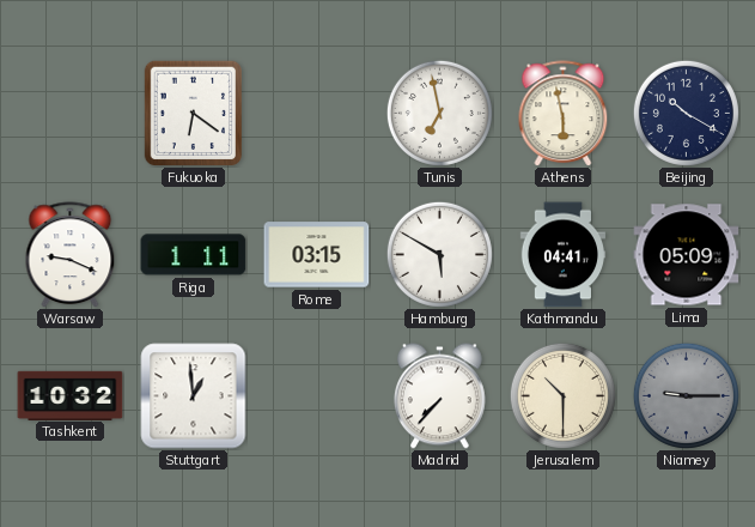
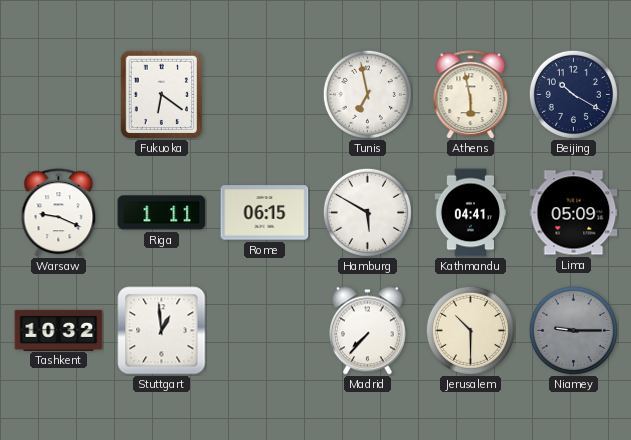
Rome: 03:15 -> 06:15 (265, 213)
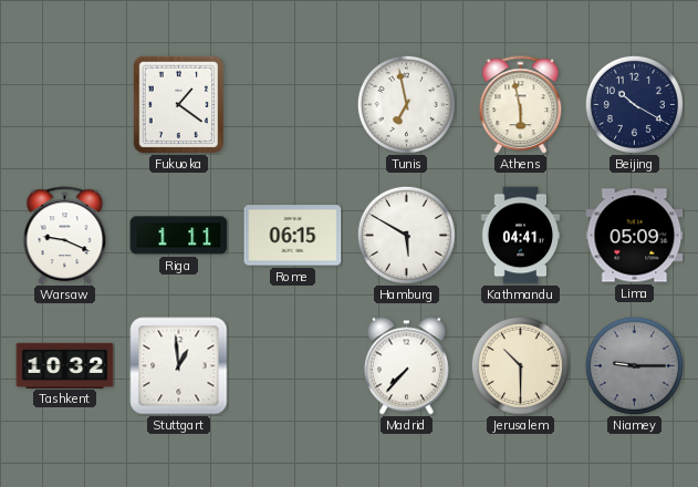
Fukuoka: 6:21 -> 1:21 (179, 104)
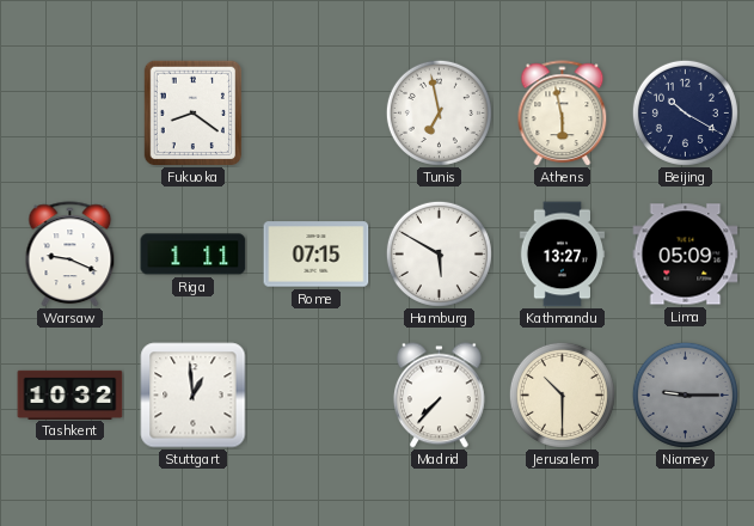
Fukuoka: 1:21 -> 8:21 (194, 112)
Rome: 06:15 -> 07:15 (317, 255)
Kathmandu: 04:41 -> 13:27 (563, 255)
